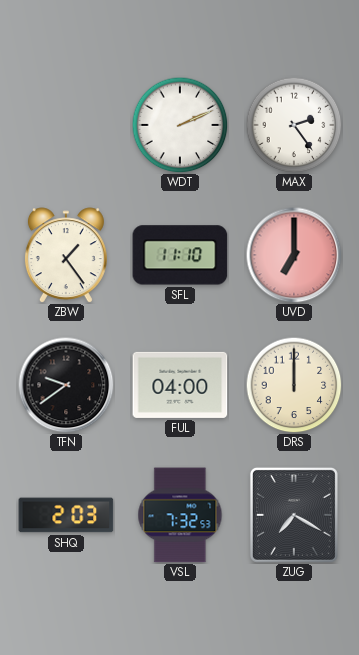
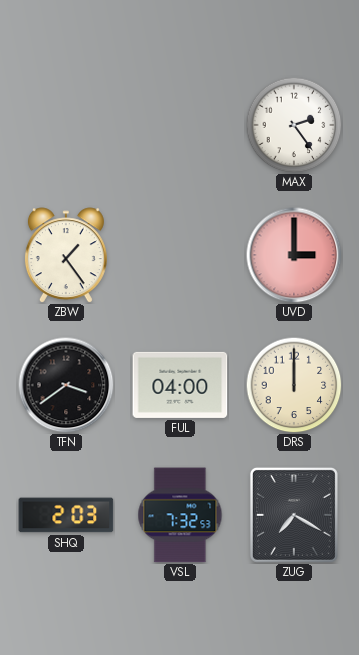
WDT: 2:11 -> none (180, 125)
SFL: 11:10 -> none (180, 255)
UVD: 7:00 -> 3:00 (294, 255)
TFN: 9:39 -> 3:39 (66, 385)
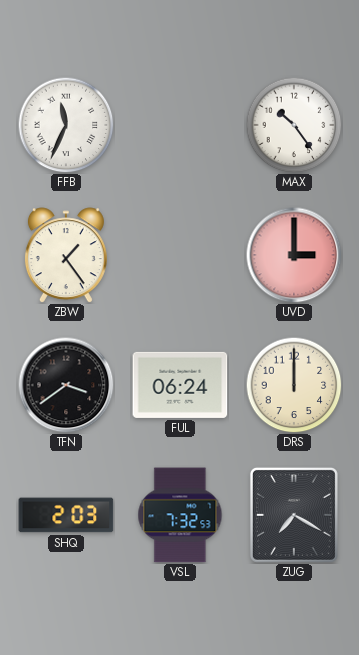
FFB: none -> 11:34 (66, 125)
MAX: 2:24 -> 10:24 (294, 125)
FUL: 04:00 -> 06:24 (180, 385)
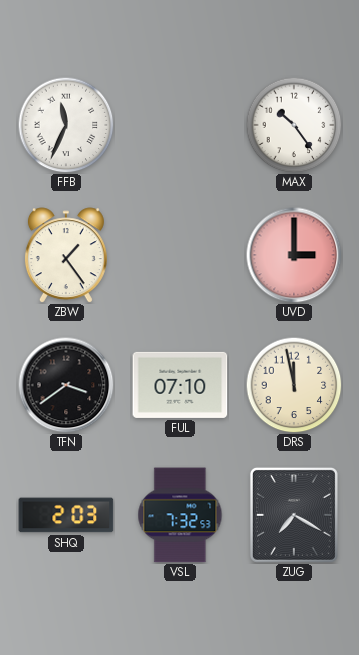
FUL: 06:24 -> 07:10 (180, 385)
DRS: 12:00 -> 11:58 (294, 385)
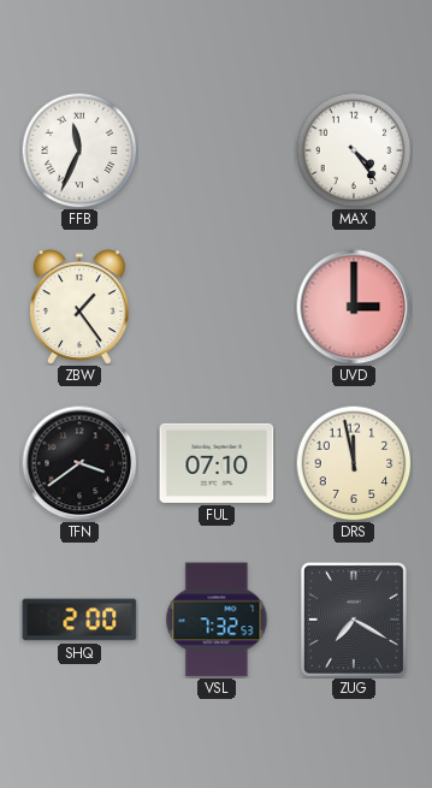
MAX: 10:24 -> 4:24 (354, 150)
SHQ: 2:03 -> 2:00 (79, 620)
